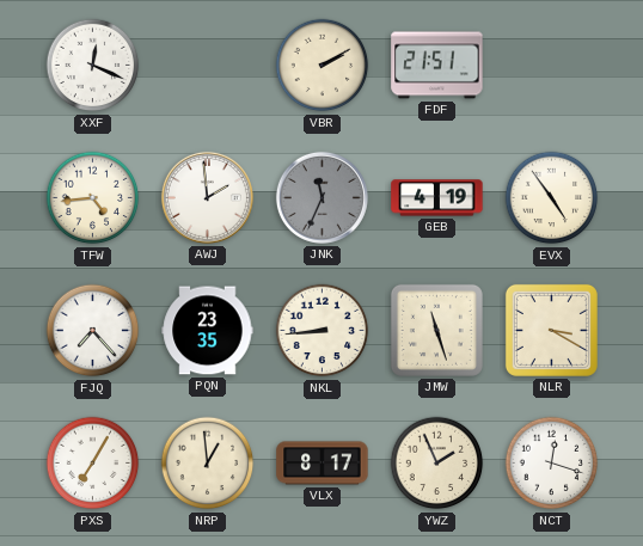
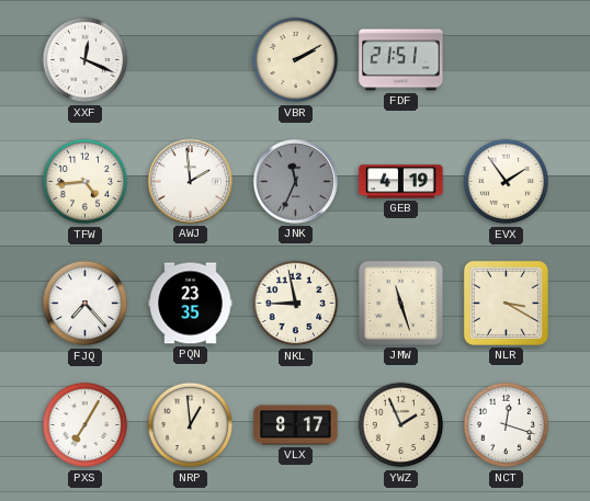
EVX: 4:54 -> 1:54 (507, 182)
NKL: 8:44 -> 8:58 (296, 304)
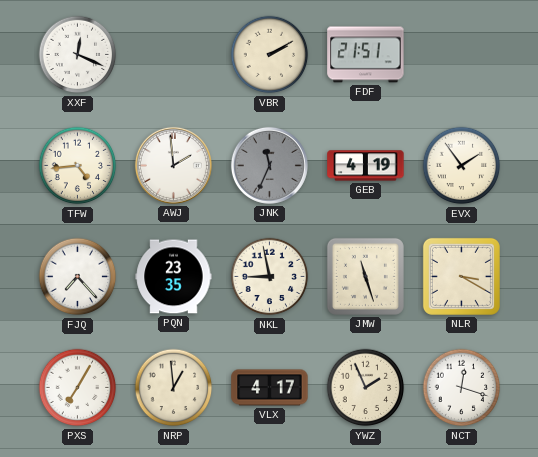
VLX: 8:17 -> 4:17 (270, 388)
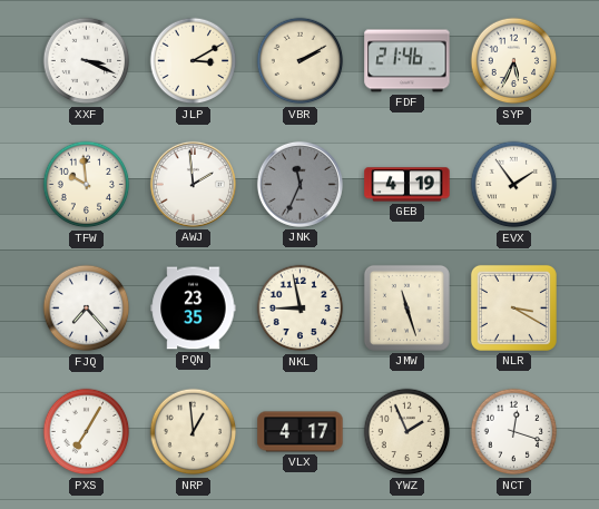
XXF: 12:19 -> 3:19 (87, 61)
JLP: none -> 3:10 (194, 61)
FDF: 21:51 -> 21:46 (407, 61)
SYP: none -> 5:34 (514, 61)
TFW: 4:44 -> 9:59 (87, 185)
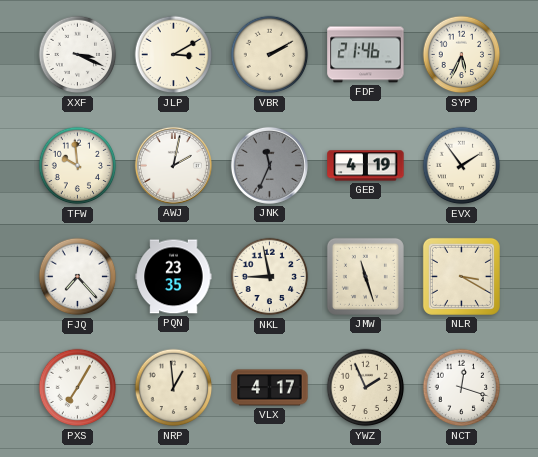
AWJ: 1:59 -> 2:02 (173, 165)
